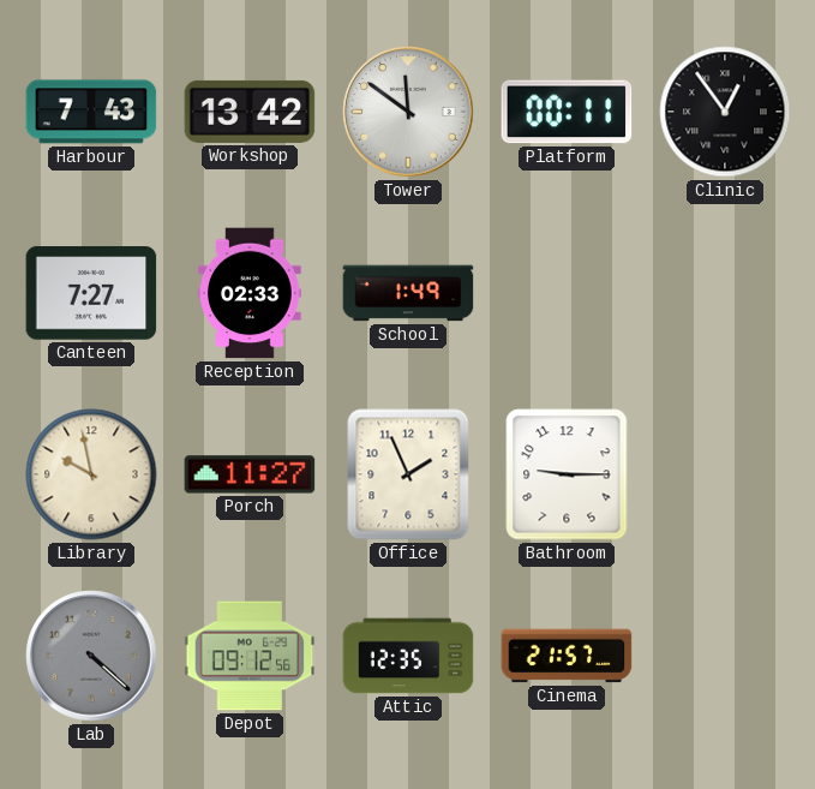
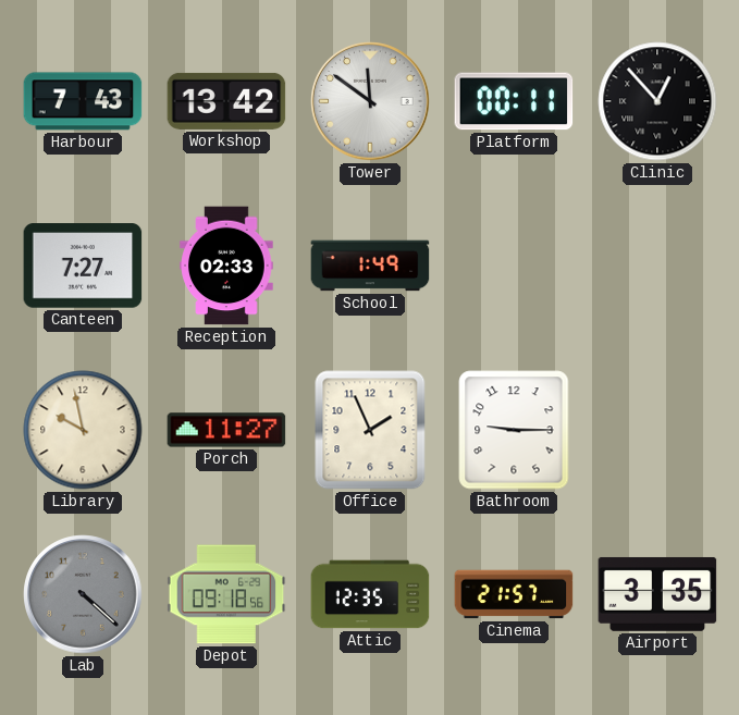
Clinic: 12:54 -> 12:53 (657, 101)
Depot: 09:12 -> 09:18 (226, 594)
Airport: none -> 3:35 (657, 594)
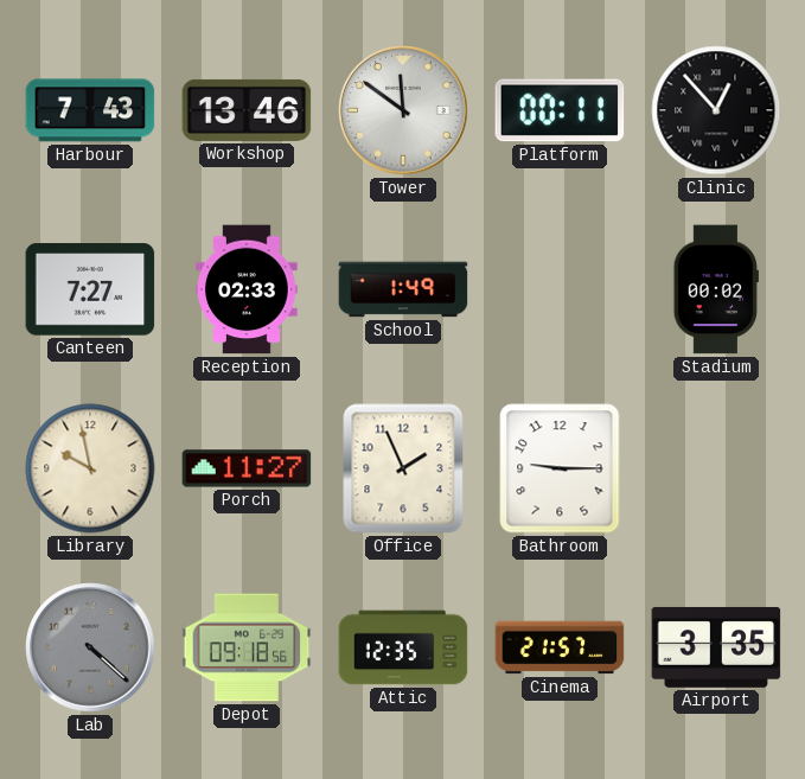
Workshop: 13:42 -> 13:46 (247, 110)
Stadium: none -> 00:02 (716, 289)
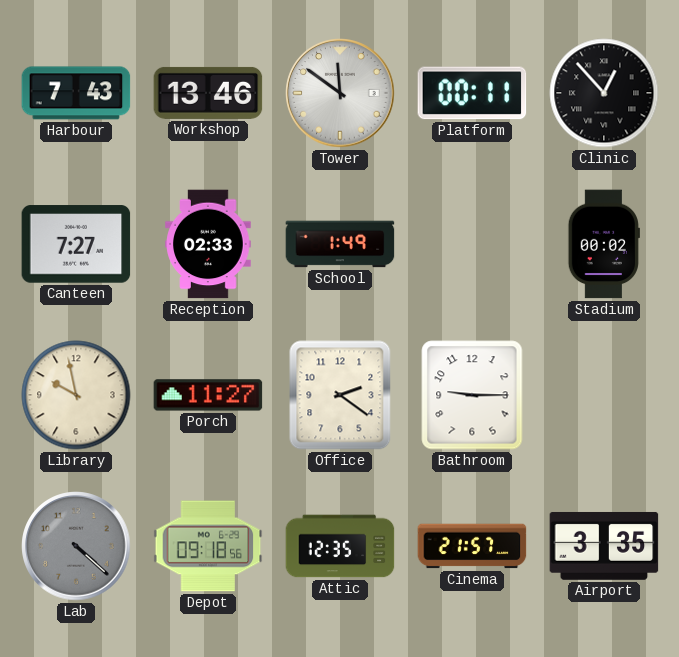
Office: 1:56 -> 2:21 (340, 395)
